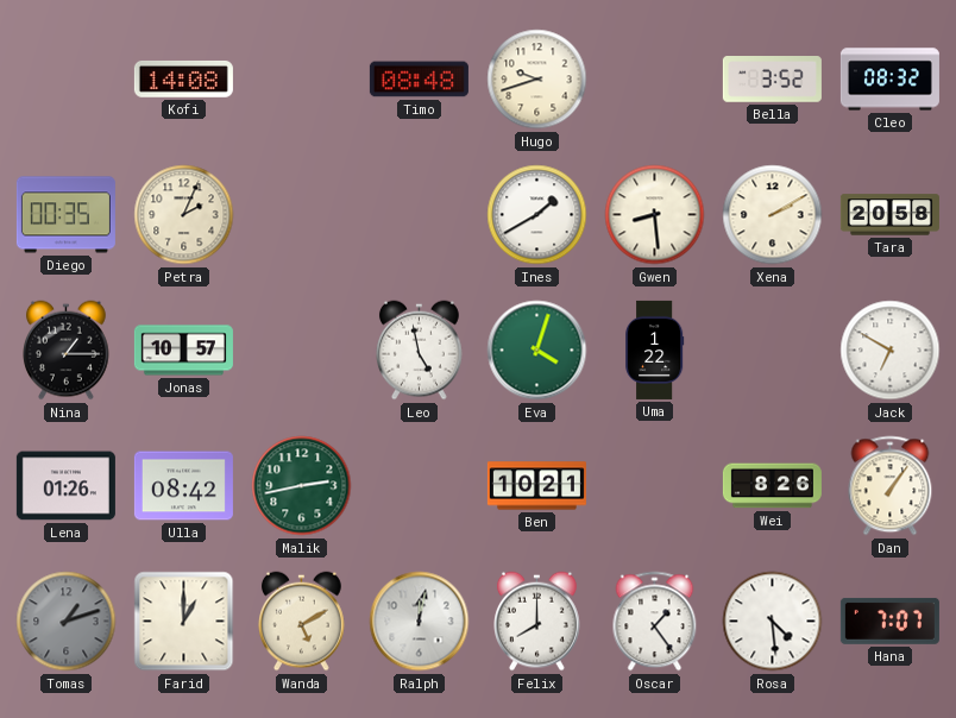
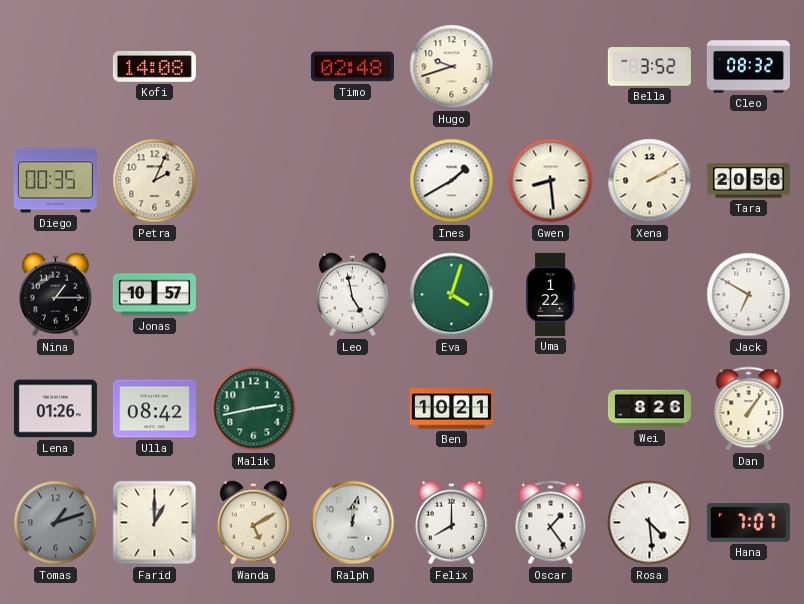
Timo: 08:48 -> 02:48 (352, 67)
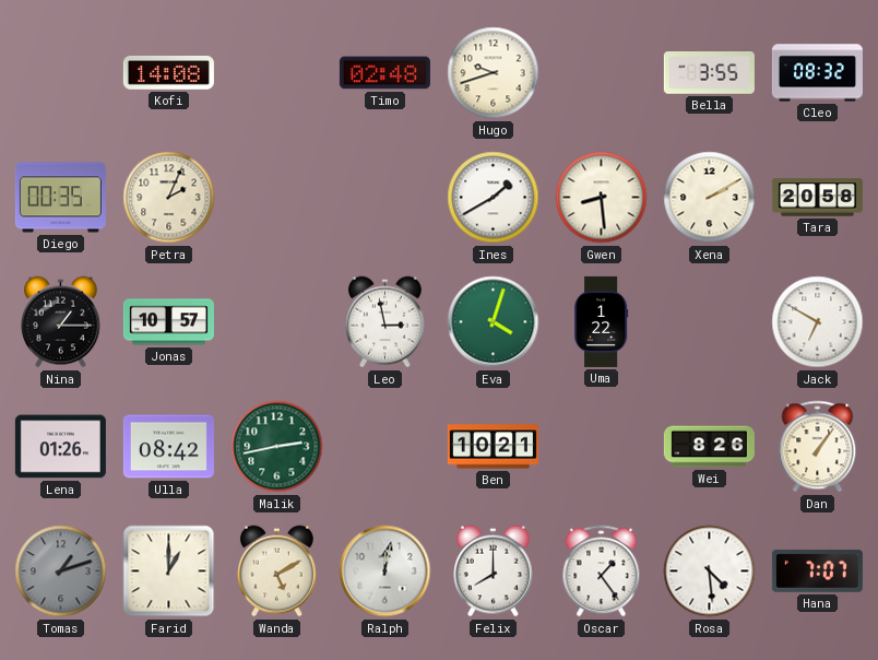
Bella: 3:52 -> 3:55 (709, 73)
Leo: 4:58 -> 2:58 (385, 322)
